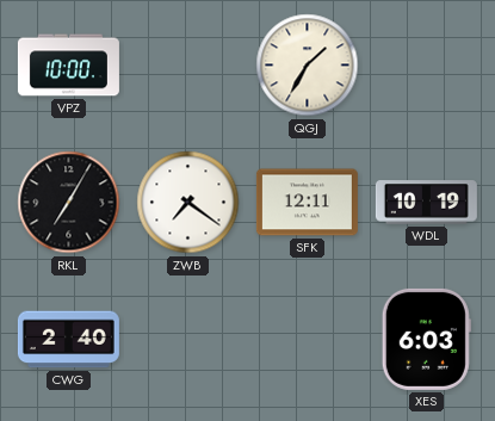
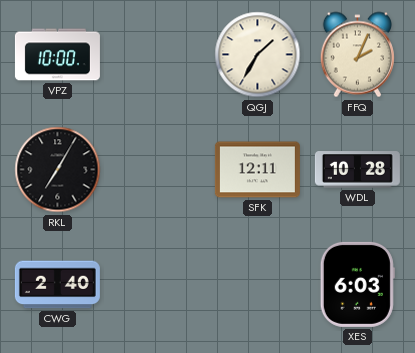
FFQ: none -> 2:04 (357, 55)
ZWB: 7:21 -> none (188, 203)
WDL: 10:19 -> 10:28 (357, 170)
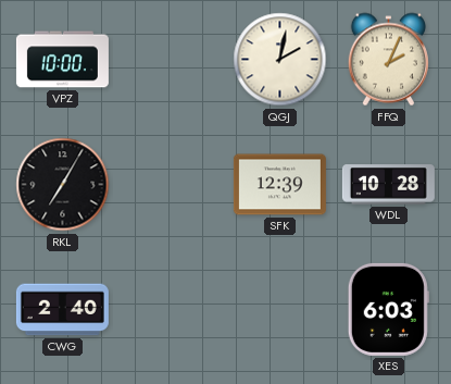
QGJ: 1:35 -> 2:02 (280, 60)
SFK: 12:11 -> 12:39 (279, 185)
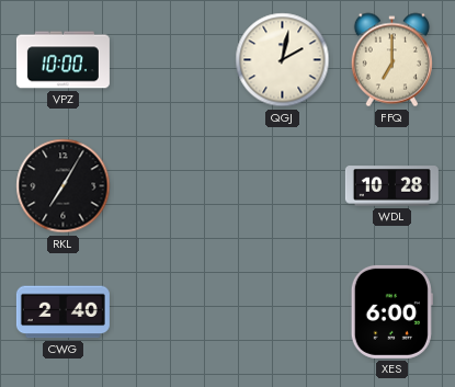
FFQ: 2:04 -> 7:00 (391, 60)
SFK: 12:39 -> none (279, 185)
XES: 6:03 -> 6:00 (391, 311)
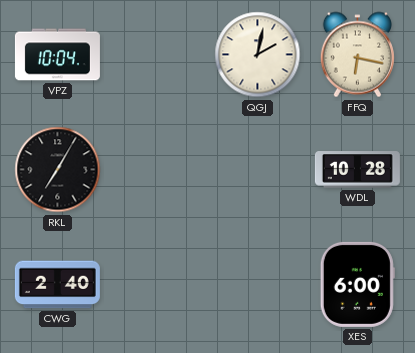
VPZ: 10:00 -> 10:04 (57, 55)
FFQ: 7:00 -> 6:17 (357, 55)
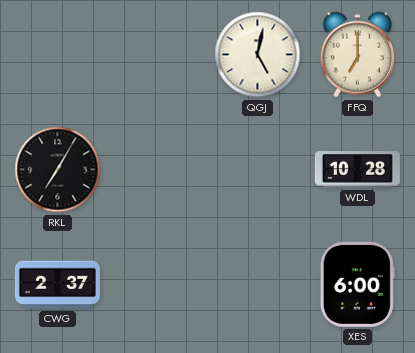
VPZ: 10:04 -> none (57, 55)
QGJ: 2:02 -> 5:02 (258, 55)
FFQ: 6:17 -> 7:00 (357, 55)
CWG: 2:40 -> 2:37 (57, 285)
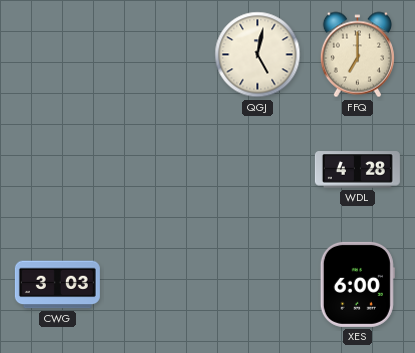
RKL: 7:05 -> none (58, 170)
WDL: 10:28 -> 4:28 (357, 170)
CWG: 2:37 -> 3:03 (57, 285)
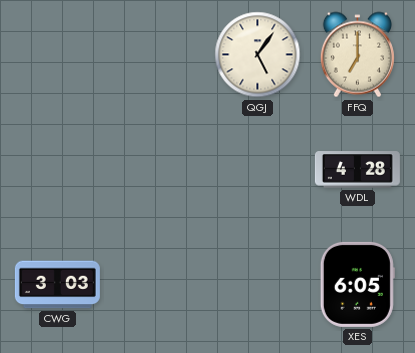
QGJ: 5:02 -> 5:06 (258, 55)
XES: 6:00 -> 6:05 (357, 284)
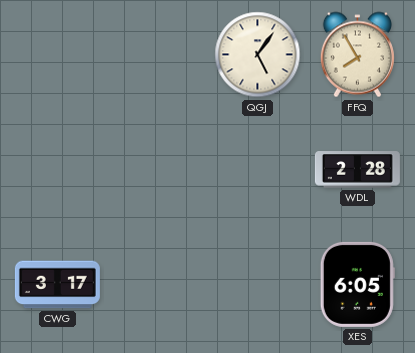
FFQ: 7:00 -> 7:55 (357, 55)
WDL: 4:28 -> 2:28 (357, 170)
CWG: 3:03 -> 3:17 (57, 285)
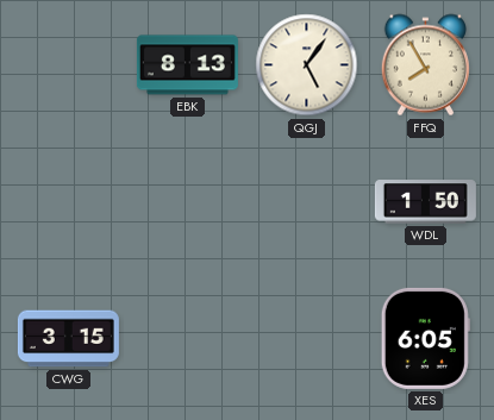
EBK: none -> 8:13 (187, 65)
WDL: 2:28 -> 1:50 (425, 202)
CWG: 3:17 -> 3:15 (68, 339)
